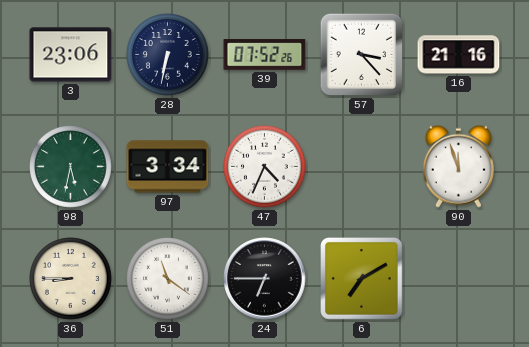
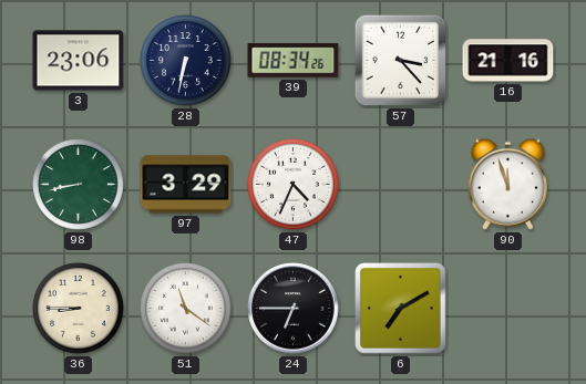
39: 07:52 -> 08:34 (294, 61)
98: 5:32 -> 8:43 (79, 185)
97: 3:34 -> 3:29 (186, 185)
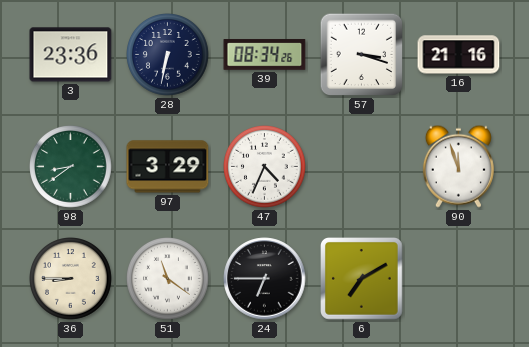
3: 23:06 -> 23:36 (71, 55)
57: 3:23 -> 3:18 (362, 55)
98: 8:43 -> 8:39 (71, 167)
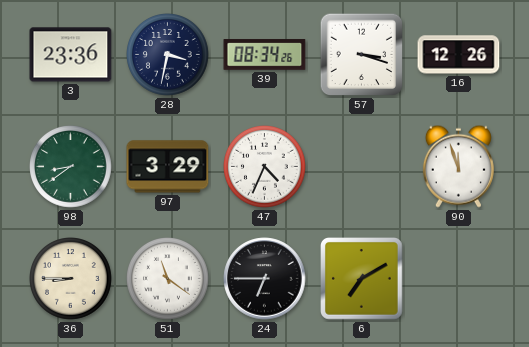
28: 6:32 -> 3:32 (168, 55)
16: 21:16 -> 12:26 (459, 55)
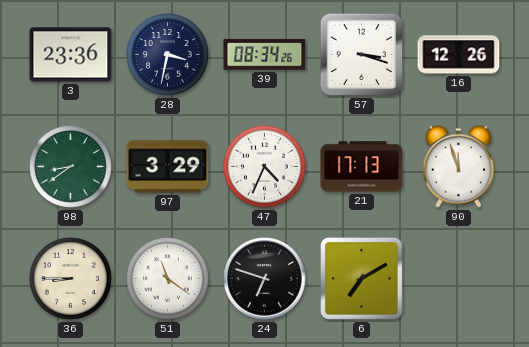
21: none -> 17:13 (362, 167)
24: 6:45 -> 6:48 (265, 279)
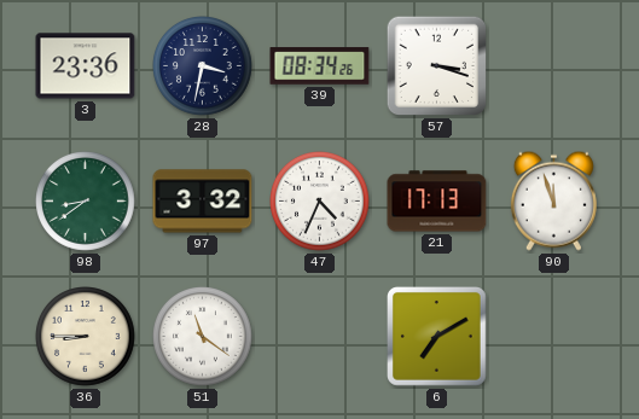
16: 12:26 -> none (459, 55)
97: 3:29 -> 3:32 (203, 202)
24: 6:48 -> none (265, 279)
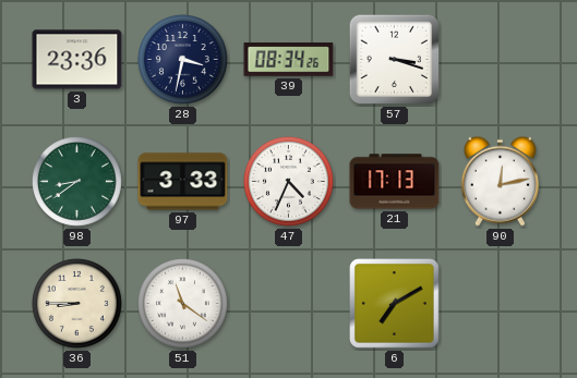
97: 3:32 -> 3:33 (183, 182)
90: 11:57 -> 12:13 (500, 181)
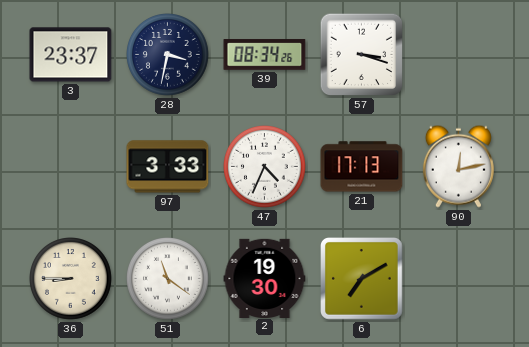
3: 23:36 -> 23:37 (71, 55)
98: 8:39 -> none (77, 182)
2: none -> 19:30 (265, 278)
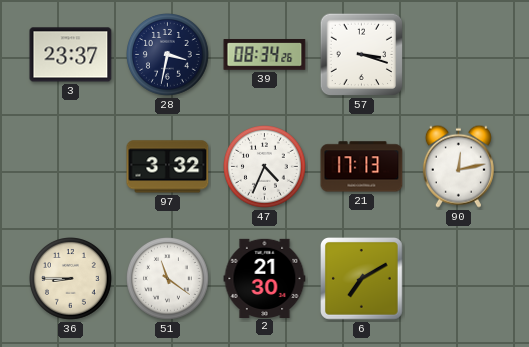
97: 3:33 -> 3:32 (168, 167)
2: 19:30 -> 21:30 (265, 278)
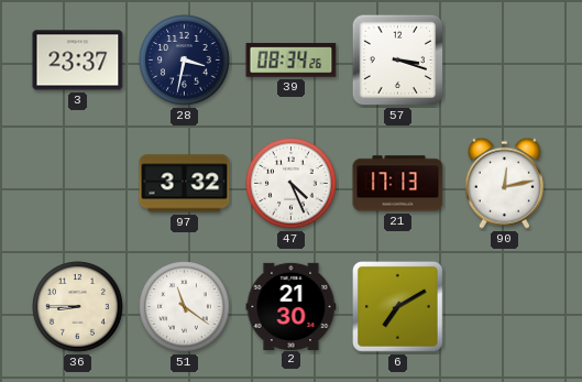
47: 4:34 -> 4:26 (292, 184)
